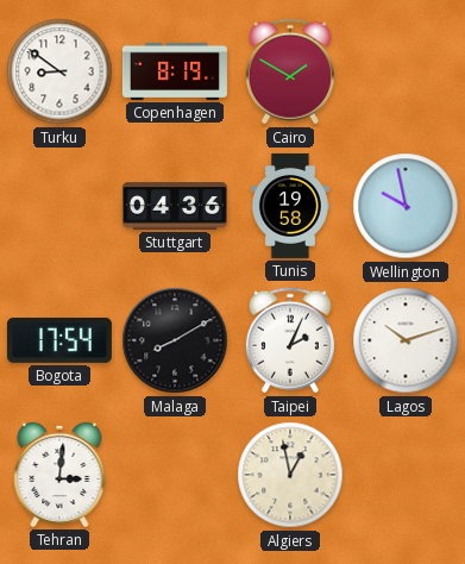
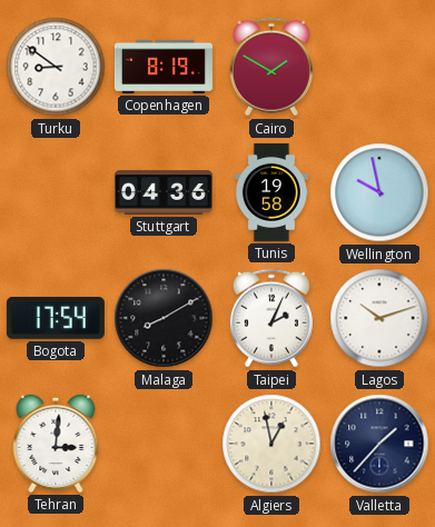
Valletta: none -> 1:37 (379, 444)
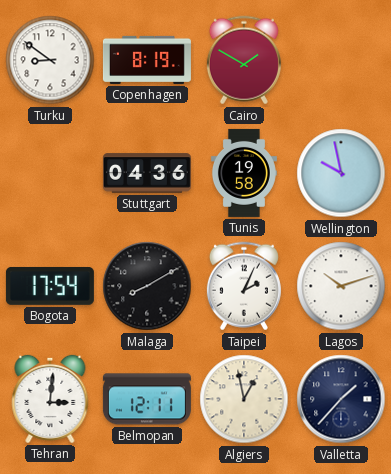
Belmopan: none -> 12:11 (147, 399)
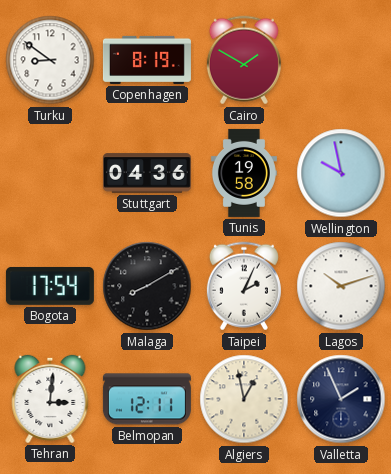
Valletta: 1:37 -> 1:56 (341, 399)
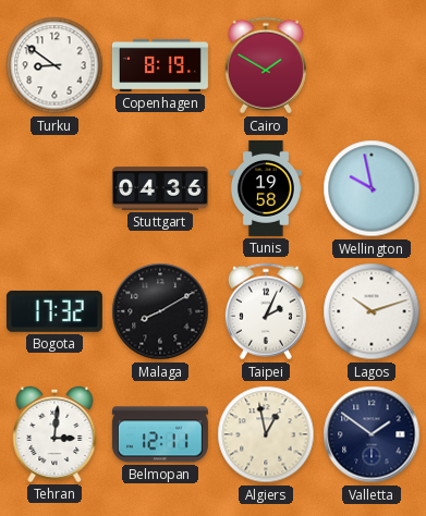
Bogota: 17:54 -> 17:32 (54, 311)
Valletta: 1:56 -> 1:51 (372, 434)
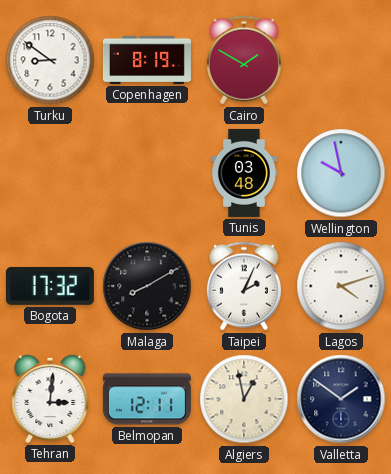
Stuttgart: 04:36 -> none (160, 188)
Tunis: 19:58 -> 03:48 (244, 173)
Lagos: 10:12 -> 4:12 (341, 286)
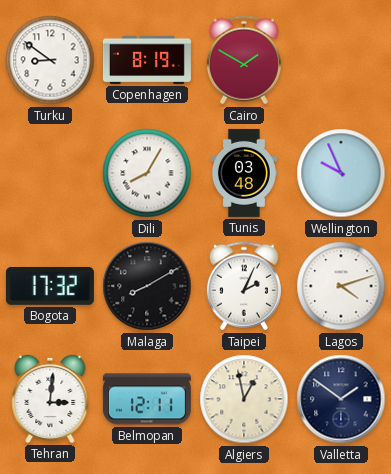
Dili: none -> 8:05 (147, 173)
Wellington: 9:58 -> 9:56 (341, 173)
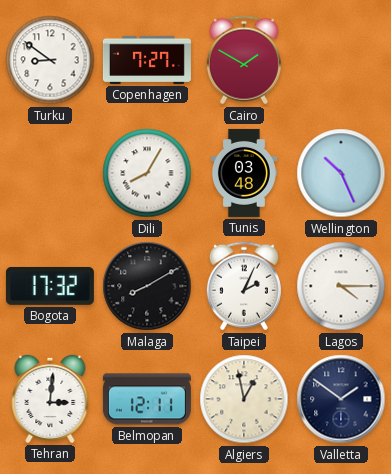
Copenhagen: 8:19 -> 7:27 (147, 60)
Wellington: 9:56 -> 10:26 (341, 173)
Lagos: 4:12 -> 4:15 (341, 286)
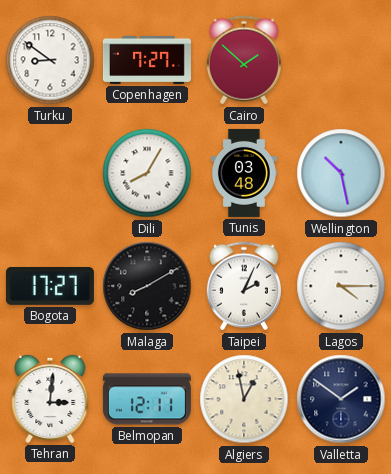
Cairo: 1:50 -> 1:52 (244, 60)
Wellington: 10:26 -> 10:28 (341, 173)
Bogota: 17:32 -> 17:27 (50, 286)
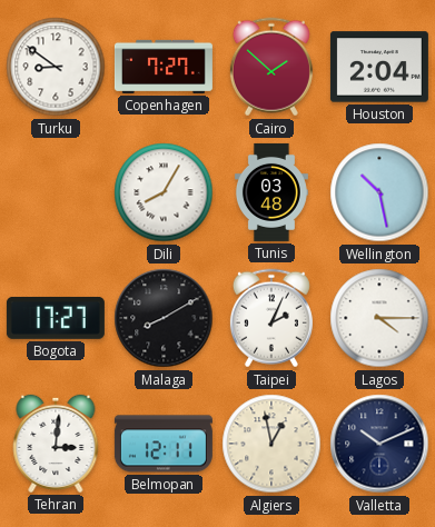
Houston: none -> 2:04 (379, 67)
Valletta: 1:51 -> 10:11 (379, 444)
